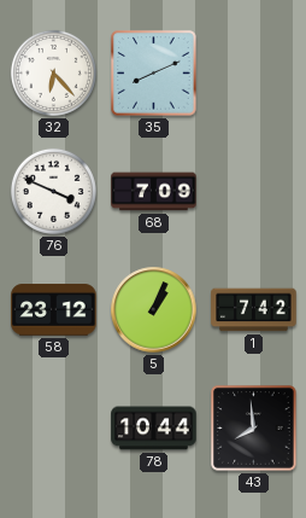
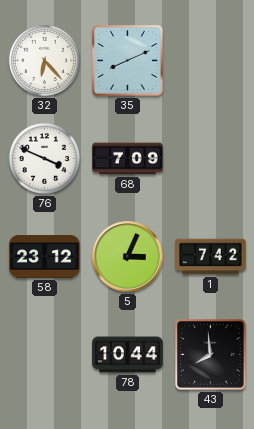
5: 1:04 -> 3:04 (128, 257)
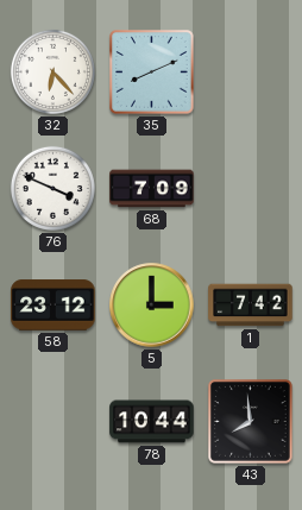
5: 3:04 -> 3:00 (152, 306)
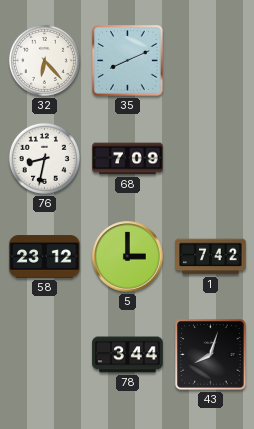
76: 3:49 -> 8:32 (44, 158)
78: 10:44 -> 3:44 (128, 355)
43: 7:59 -> 8:03 (211, 355)
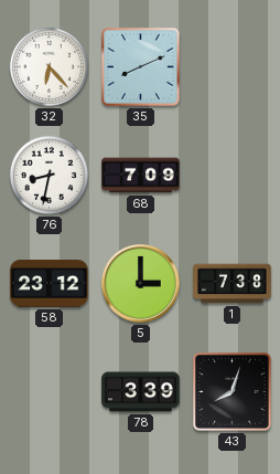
1: 7:42 -> 7:38 (233, 284)
78: 3:44 -> 3:39 (141, 392)
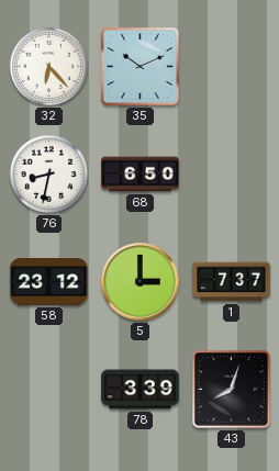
35: 8:11 -> 10:11 (141, 67)
68: 7:09 -> 6:50 (141, 175)
1: 7:38 -> 7:37 (232, 282)
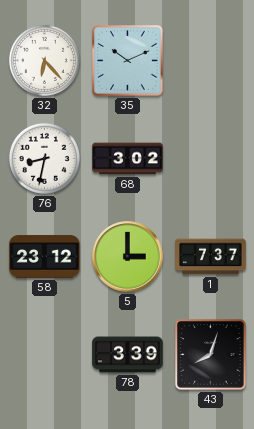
68: 6:50 -> 3:02 (128, 159)
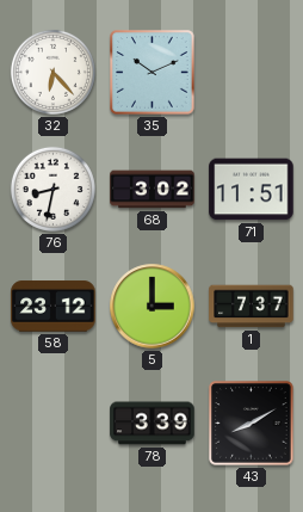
71: none -> 11:51 (252, 190)
43: 8:03 -> 8:10 (252, 424)
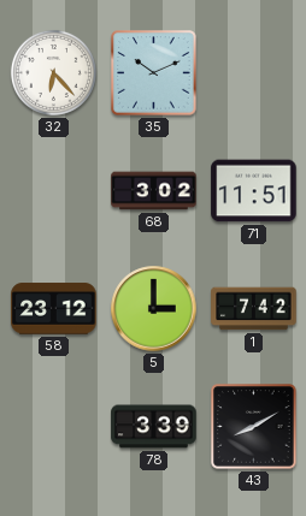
76: 8:32 -> none (52, 189)
1: 7:37 -> 7:42 (254, 309)
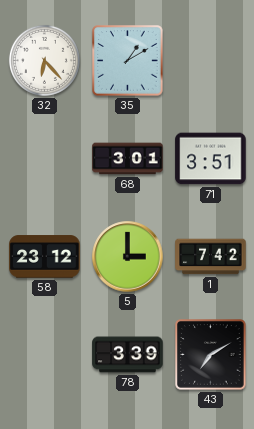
35: 10:11 -> 1:10 (128, 61)
68: 3:02 -> 3:01 (128, 159)
71: 11:51 -> 3:51 (211, 159)
43: 8:10 -> 7:10 (211, 355)
